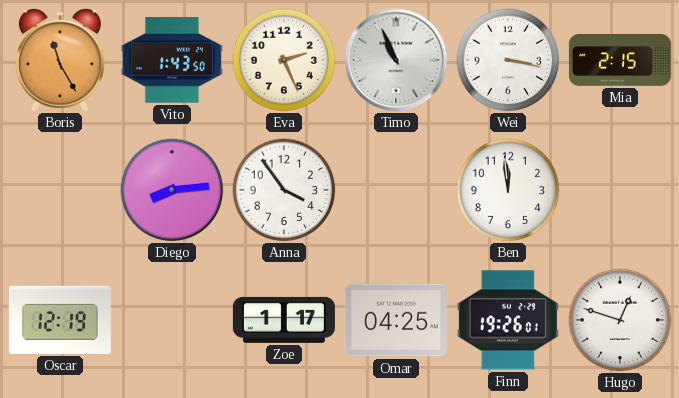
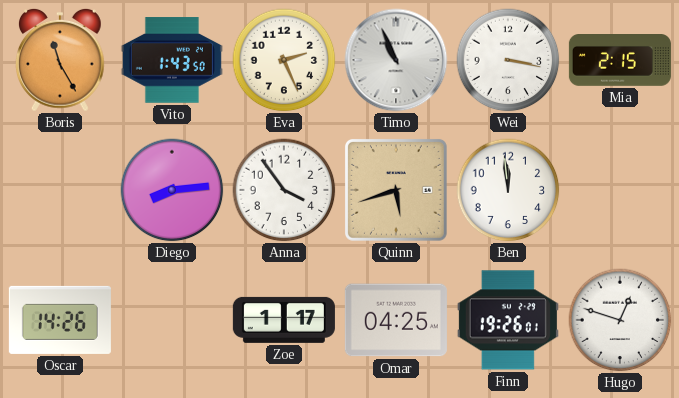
Quinn: none -> 5:42 (396, 190)
Oscar: 12:19 -> 14:26 (60, 320)
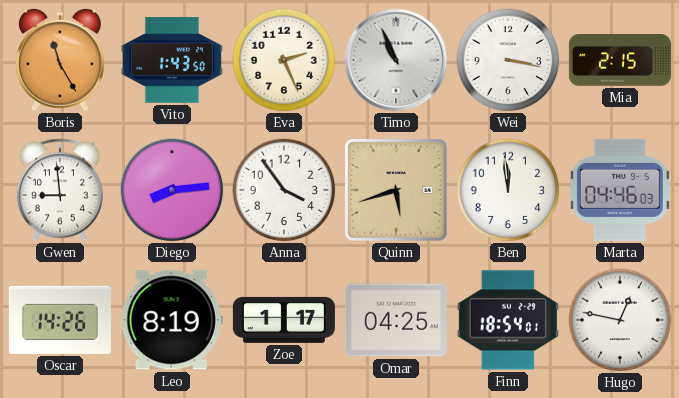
Gwen: none -> 8:59 (60, 190)
Marta: none -> 04:46 (620, 190)
Leo: none -> 8:19 (172, 320)
Finn: 19:26 -> 18:54 (508, 320)
Hugo: 12:48 -> 12:47 (620, 320)
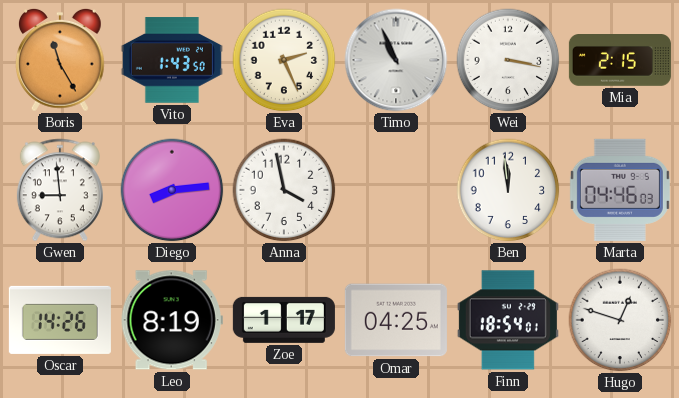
Anna: 3:54 -> 3:58 (284, 190)
Quinn: 5:42 -> none (396, 190)
Hugo: 12:47 -> 12:48 (620, 320)
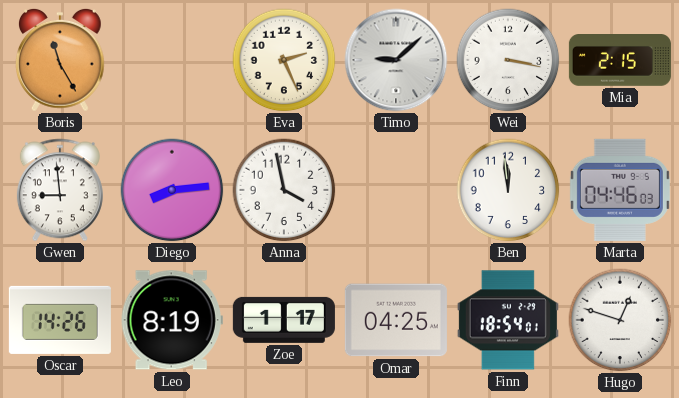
Vito: 1:43 -> none (172, 60)
Timo: 10:56 -> 9:08 (396, 60)
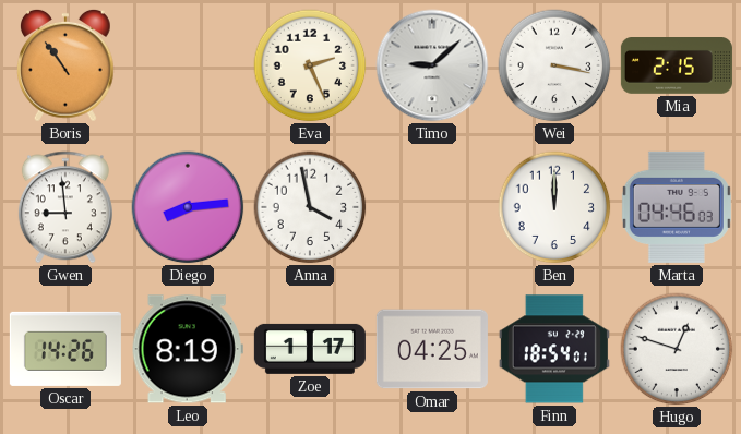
Boris: 11:25 -> 10:54 (67, 65)
Ben: 11:59 -> 12:00 (554, 207)
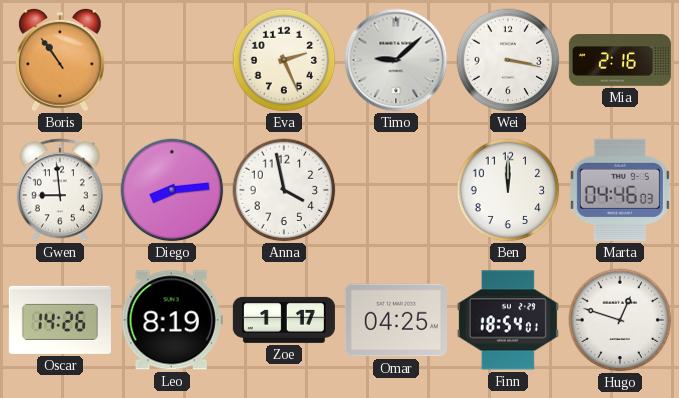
Mia: 2:15 -> 2:16 (620, 61)
